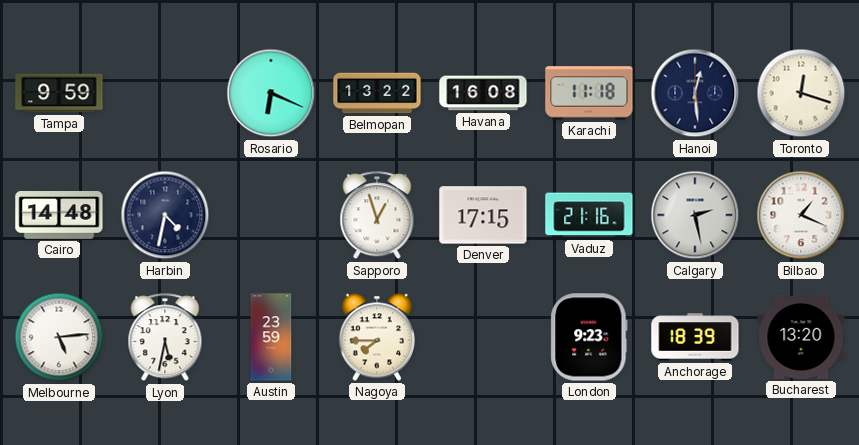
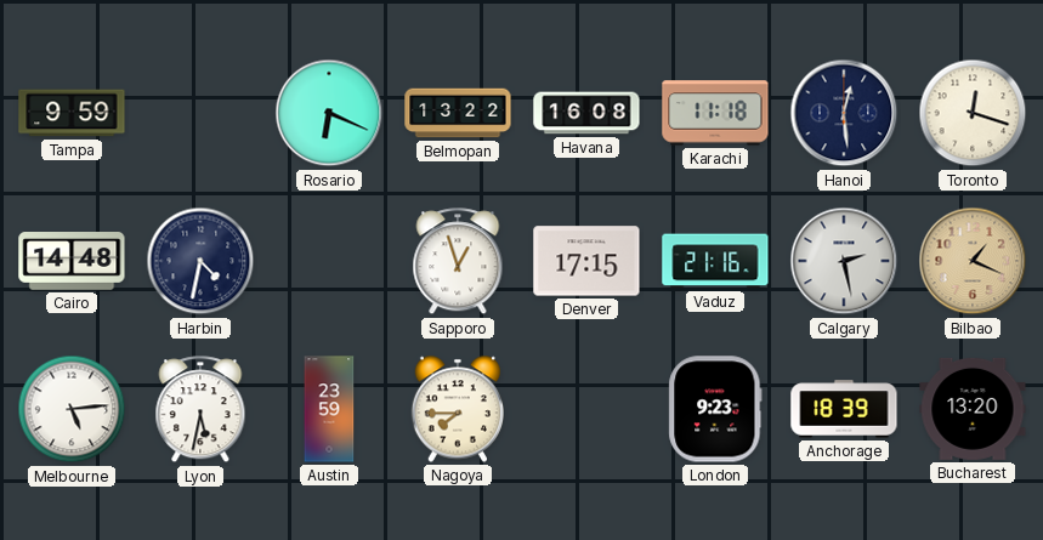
Bilbao dial: white -> champagne (973, 261)
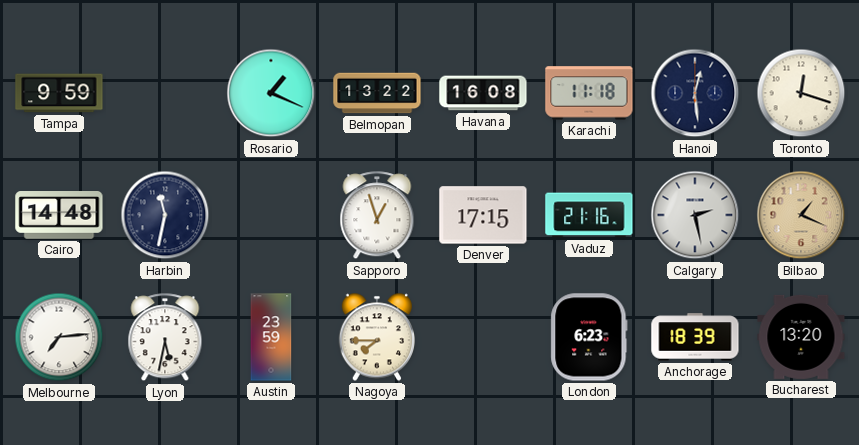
Rosario: 6:19 -> 1:19 (271, 93)
Harbin: 4:32 -> 11:32 (165, 215)
Melbourne: 5:14 -> 7:14 (59, 337)
London: 9:23 -> 6:23 (589, 337)
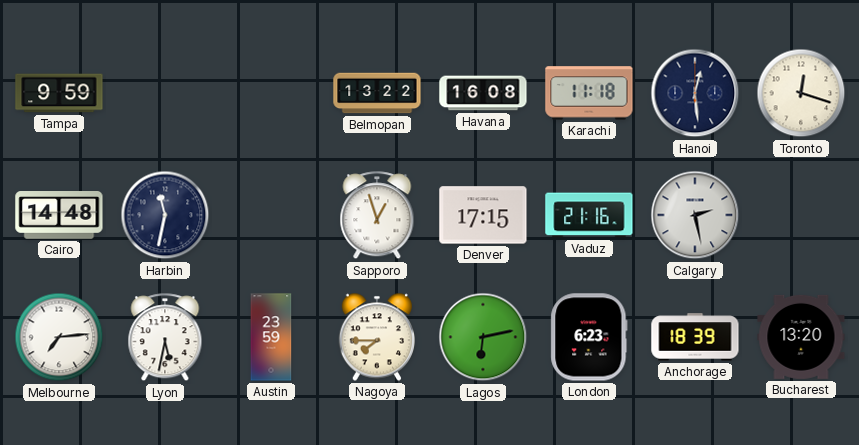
Rosario: 1:19 -> none (271, 93)
Bilbao: 1:19 -> none (801, 215)
Lagos: none -> 6:13 (483, 337)
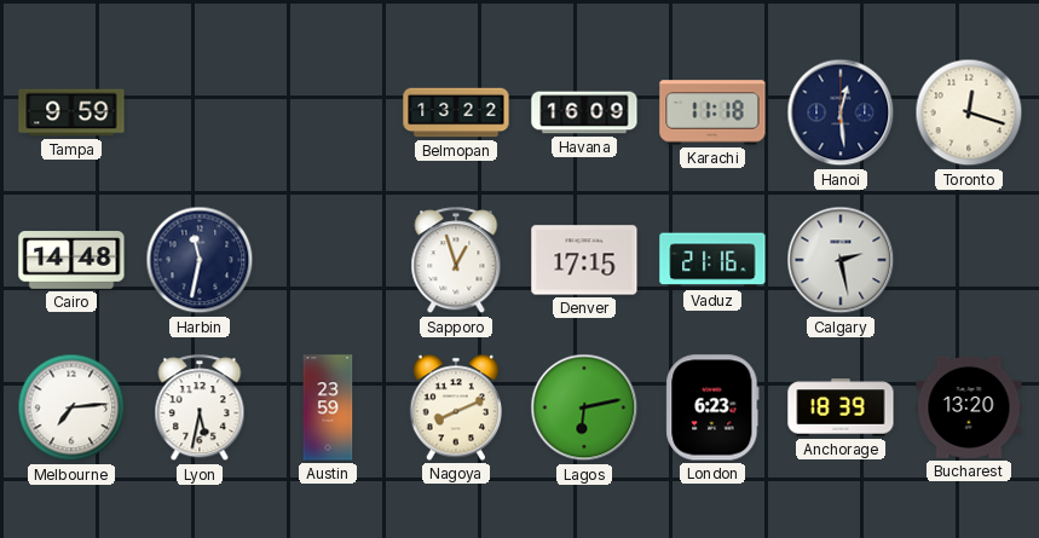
Havana: 16:08 -> 16:09 (584, 112)
Nagoya: 7:45 -> 8:11 (455, 407)
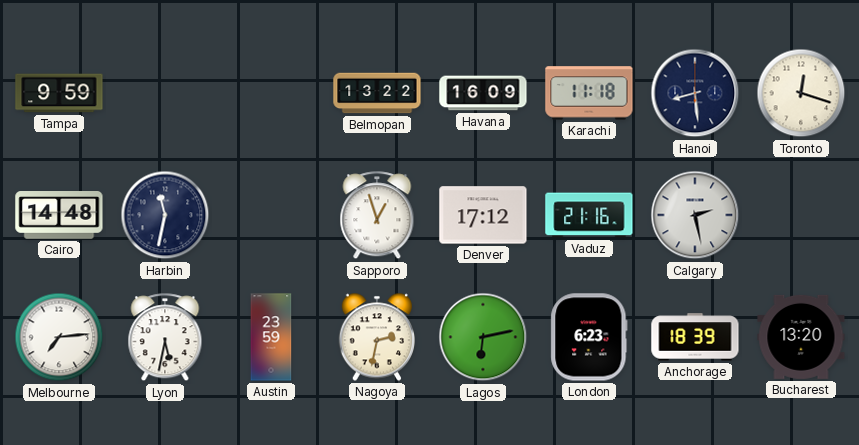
Hanoi: 12:29 -> 8:29 (695, 93)
Denver: 17:15 -> 17:12 (483, 215)
Nagoya: 8:11 -> 2:32 (376, 337)
